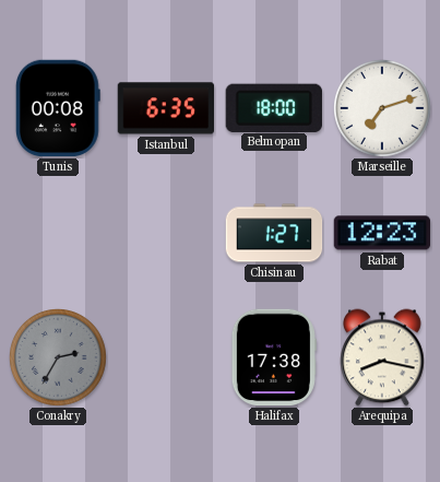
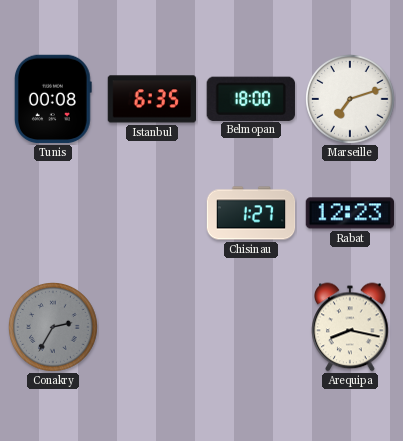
Halifax: 17:38 -> none (274, 357)
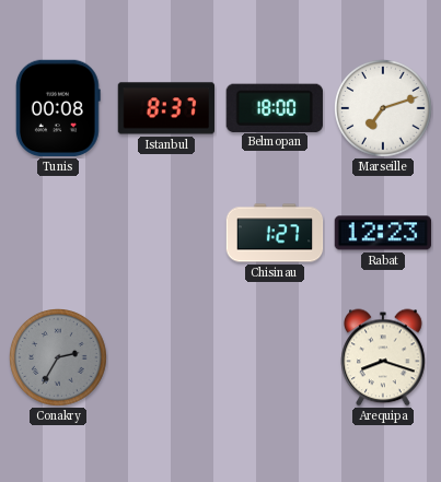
Istanbul: 6:35 -> 8:37 (166, 108)
Arequipa: 8:17 -> 8:18 (383, 357)
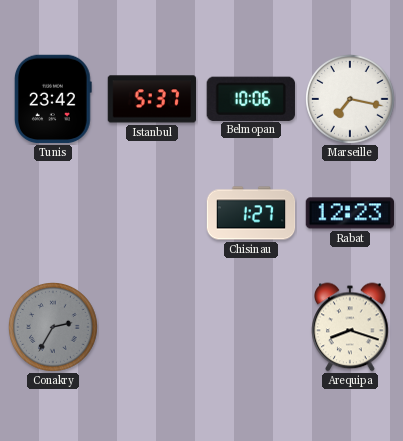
Tunis: 00:08 -> 23:42 (53, 99)
Istanbul: 8:37 -> 5:37 (152, 99)
Belmopan: 18:00 -> 10:06 (251, 98)
Marseille: 7:12 -> 7:17 (351, 100)
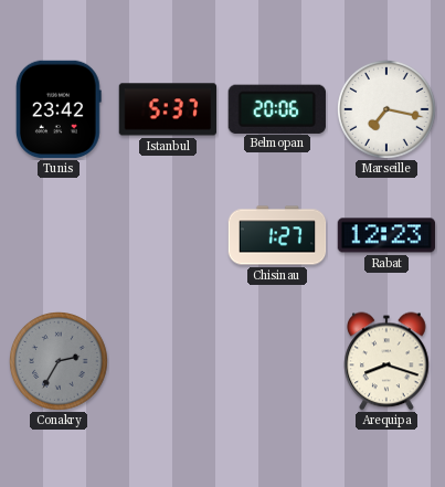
Belmopan: 10:06 -> 20:06 (277, 108)
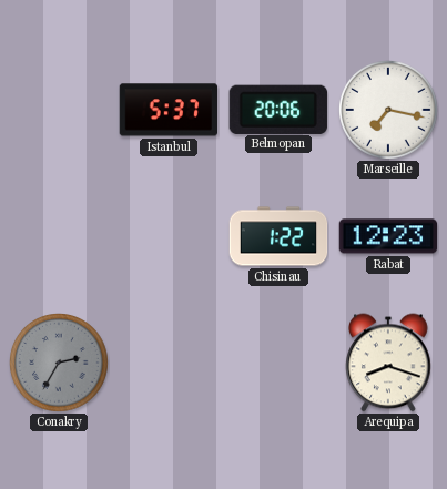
Tunis: 23:42 -> none (59, 109)
Chisinau: 1:27 -> 1:22 (278, 236)
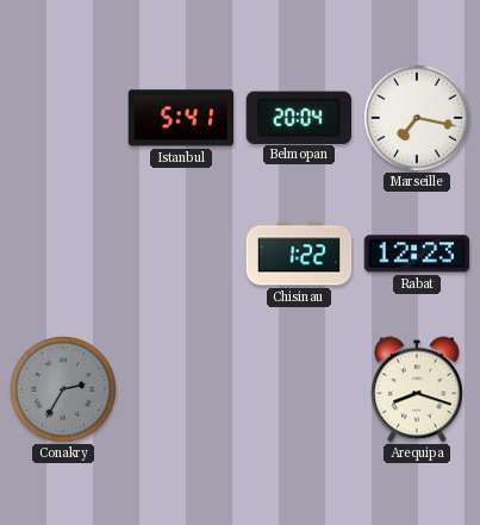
Istanbul: 5:37 -> 5:41 (181, 118)
Belmopan: 20:06 -> 20:04 (299, 117)
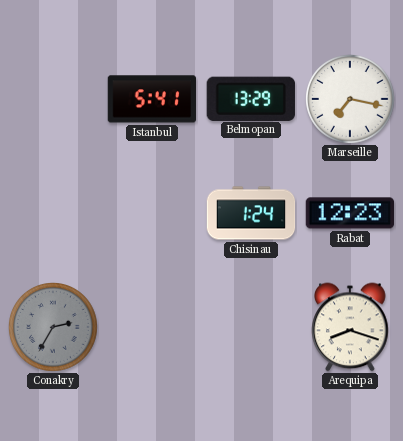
Belmopan: 20:04 -> 13:29 (251, 98)
Chisinau: 1:22 -> 1:24 (251, 213)
